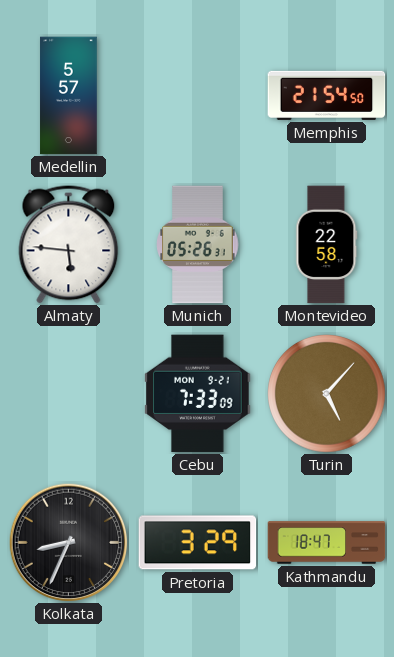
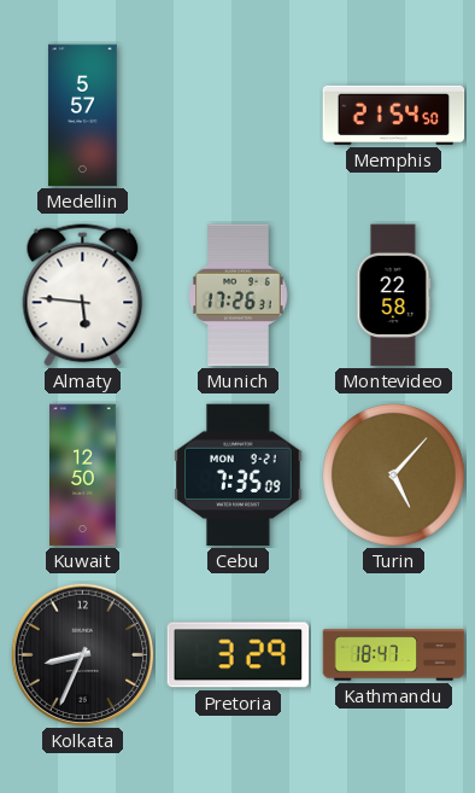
Munich: 05:26 -> 17:26 (239, 296)
Kuwait: none -> 12:50 (83, 476)
Cebu: 7:33 -> 7:35 (239, 476)
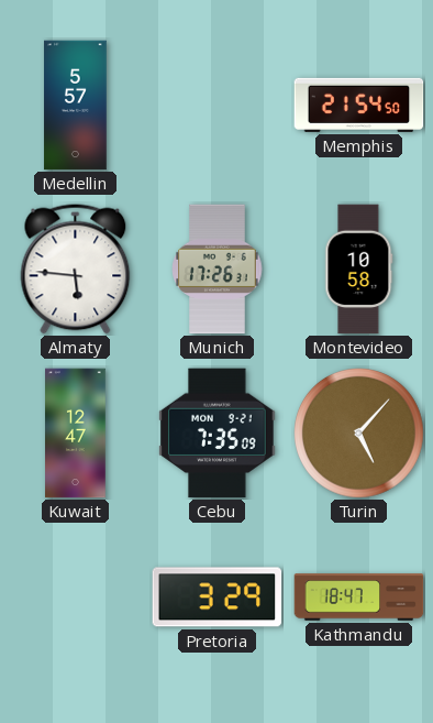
Montevideo: 22:58 -> 10:58 (359, 270)
Kuwait: 12:50 -> 12:47 (76, 434)
Kolkata: 8:34 -> none (82, 654)
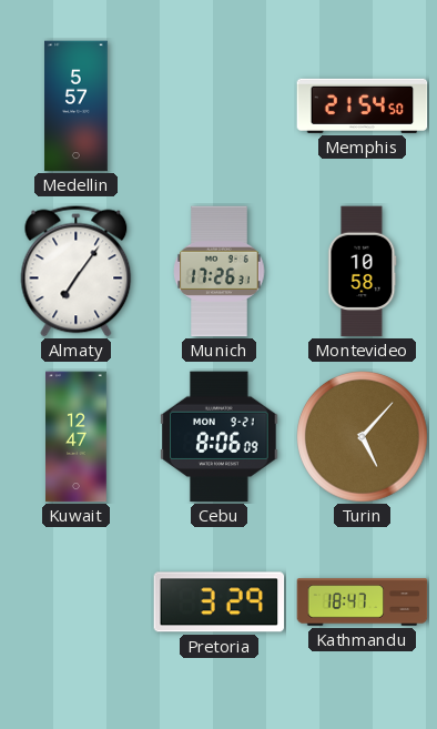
Almaty: 5:46 -> 7:06 (77, 272)
Cebu: 7:35 -> 8:06 (220, 437)
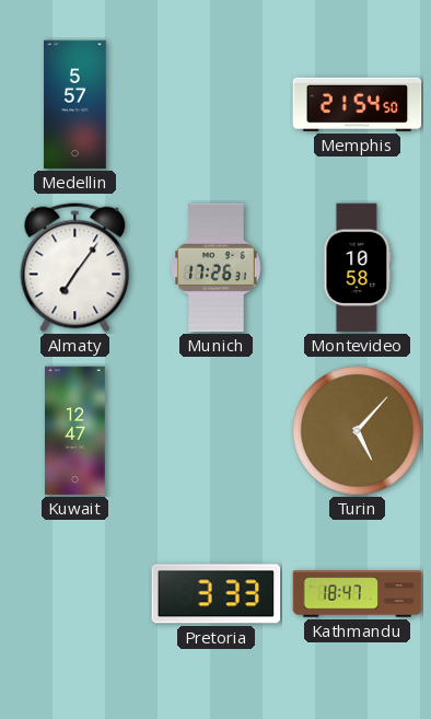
Cebu: 8:06 -> none (220, 437)
Pretoria: 3:29 -> 3:33 (217, 594)
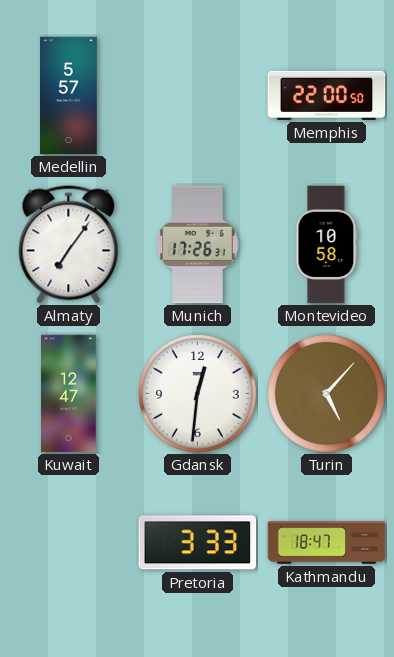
Memphis: 21:54 -> 22:00 (327, 95)
Gdansk: none -> 12:31 (198, 394)
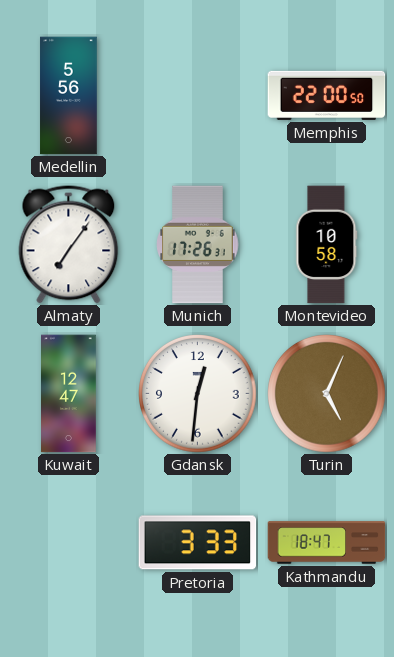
Medellin: 5:57 -> 5:56 (69, 96)
Turin: 5:07 -> 5:04 (327, 394)
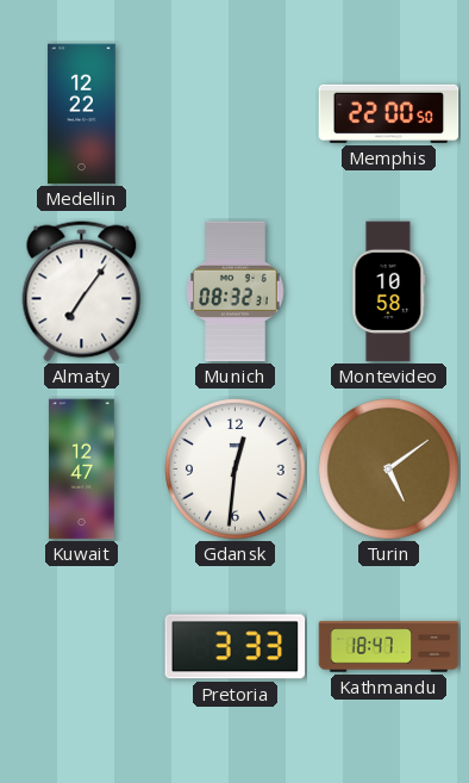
Medellin: 5:56 -> 12:22 (82, 114)
Munich: 17:26 -> 08:32 (236, 292)
Turin: 5:04 -> 5:09 (389, 470)
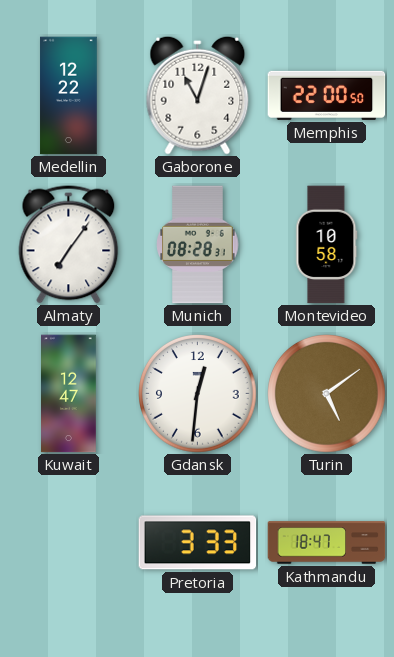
Gaborone: none -> 11:03 (198, 95)
Munich: 08:32 -> 08:28 (198, 245)
